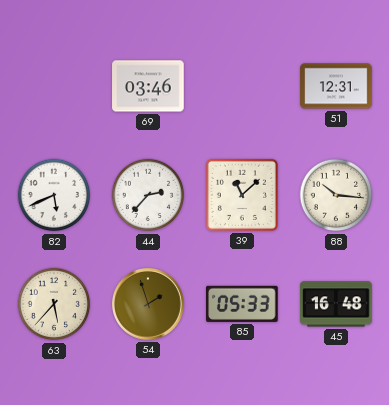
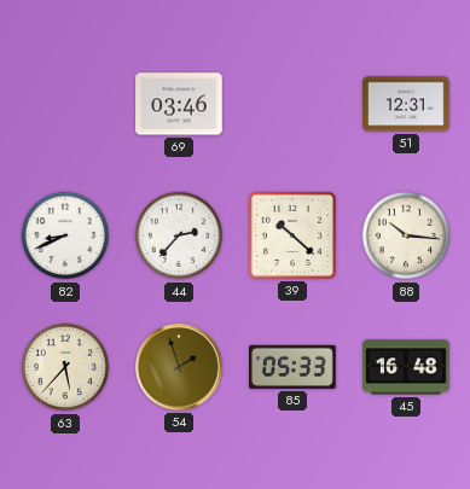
82: 5:41 -> 8:41 (65, 235)
39: 11:08 -> 10:22 (292, 235)
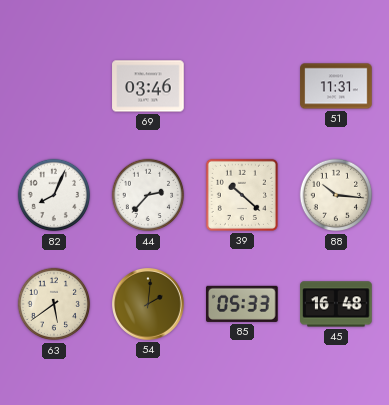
51: 12:31 -> 11:31 (336, 86)
82: 8:41 -> 8:04 (54, 195)
63: 5:37 -> 5:39 (54, 304)
54: 1:57 -> 2:01 (149, 305)
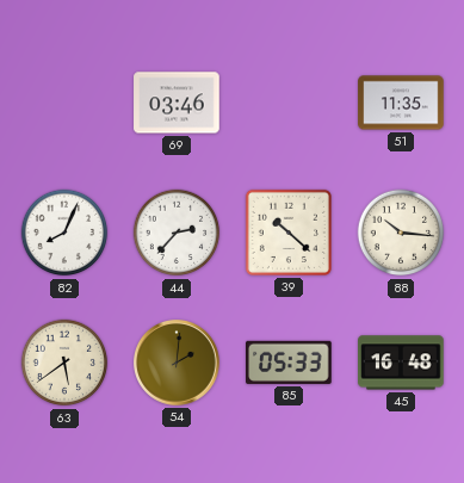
51: 11:31 -> 11:35 (401, 103)
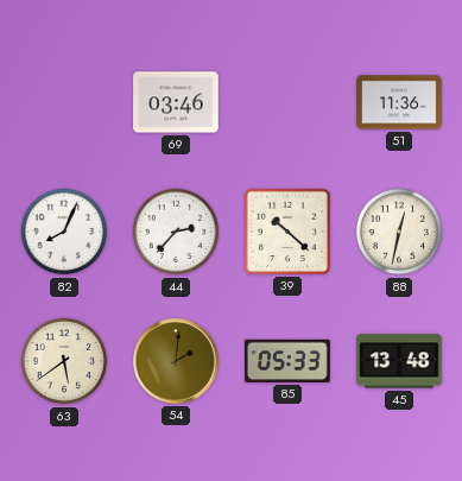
51: 11:35 -> 11:36 (399, 102)
88: 10:16 -> 12:32 (399, 232)
45: 16:48 -> 13:48 (399, 361)
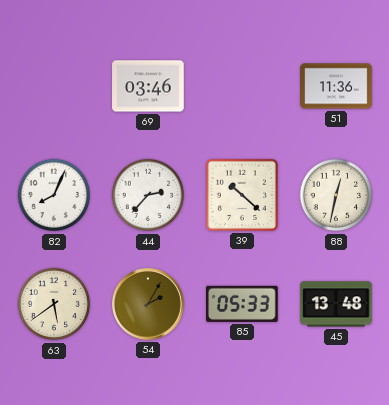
54: 2:01 -> 2:05 (149, 305)
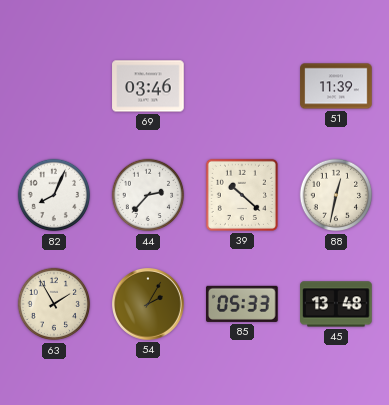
51: 11:36 -> 11:39 (336, 86)
63: 5:39 -> 1:55 (54, 304)
